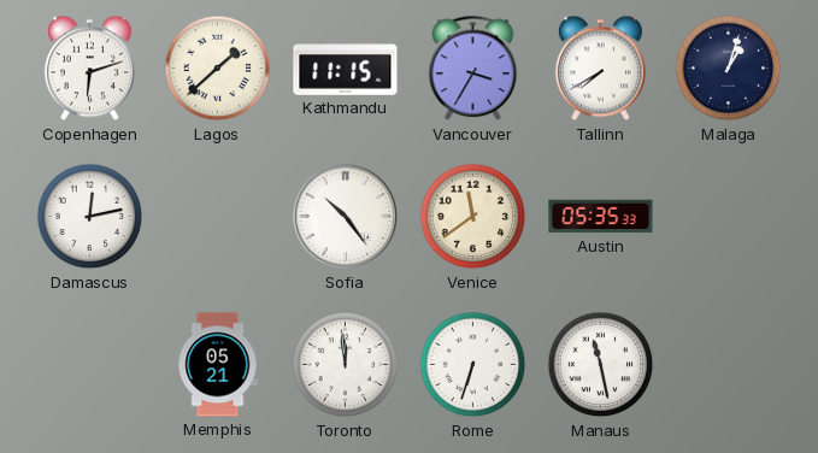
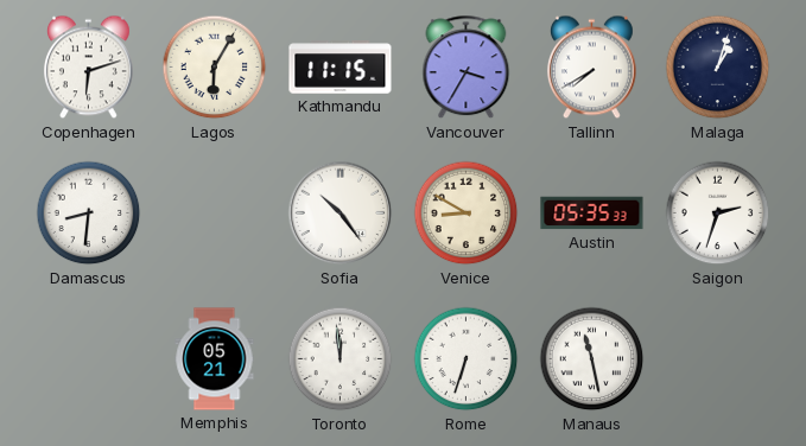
Lagos: 1:38 -> 6:05 (215, 68)
Damascus: 12:13 -> 8:31 (89, 214)
Venice: 11:39 -> 8:50 (467, 214)
Saigon: none -> 2:33 (718, 214)
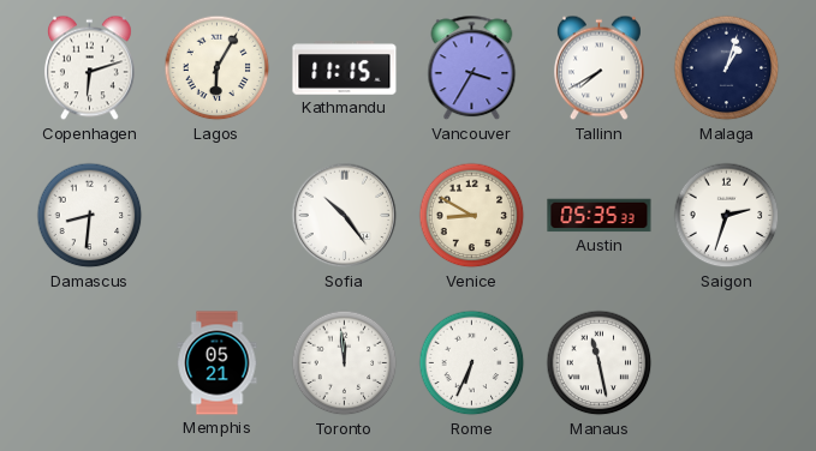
Rome: 6:33 -> 6:34 (472, 363)
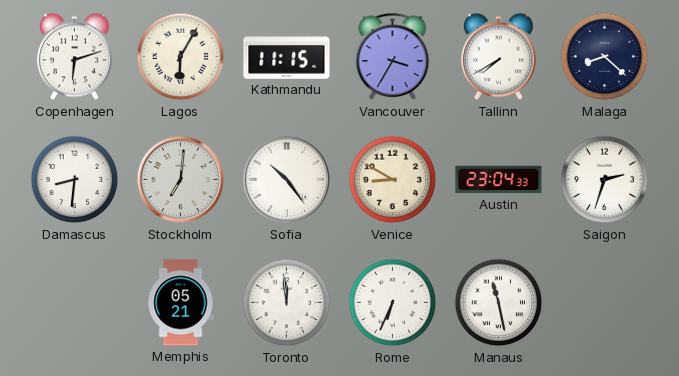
Malaga: 1:03 -> 8:22 (605, 57)
Stockholm: none -> 7:01 (181, 180)
Austin: 05:35 -> 23:04 (499, 180)
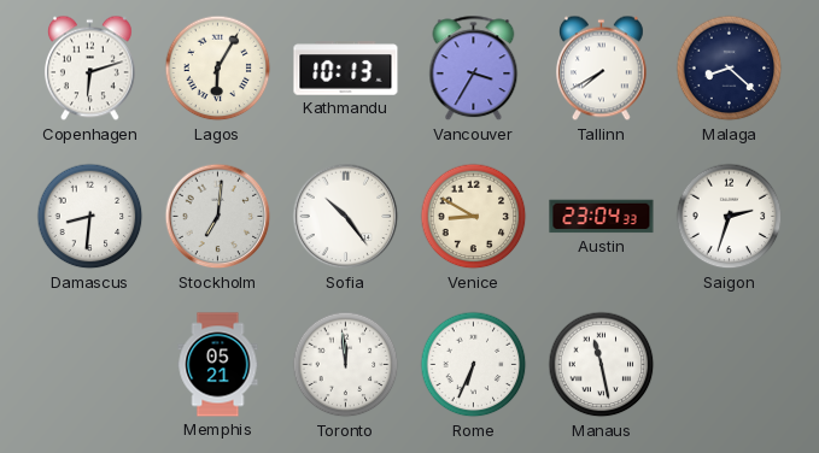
Kathmandu: 11:15 -> 10:13 (346, 69)
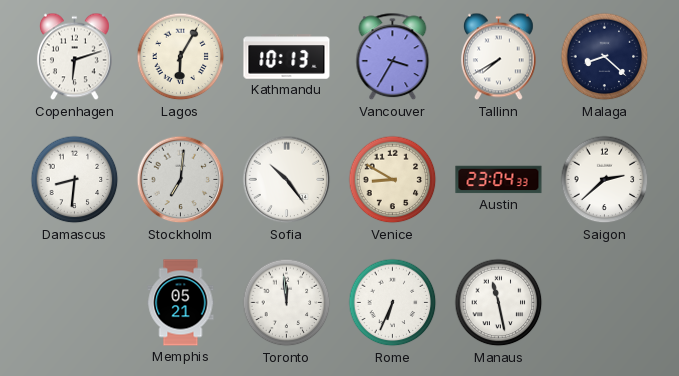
Saigon: 2:33 -> 2:38 (605, 180)
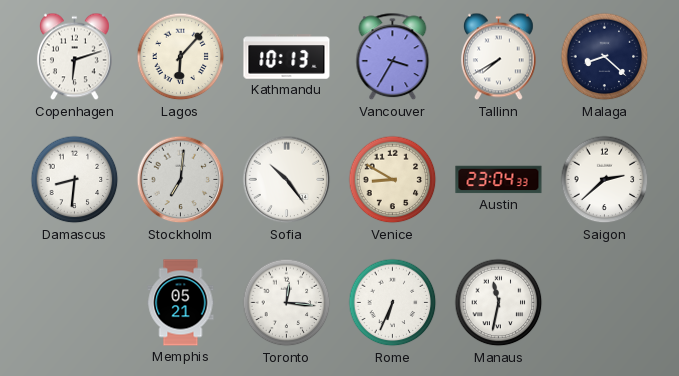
Lagos: 6:05 -> 6:07 (181, 57)
Toronto: 11:59 -> 12:16 (287, 303)
Manaus: 11:28 -> 11:32 (499, 303)
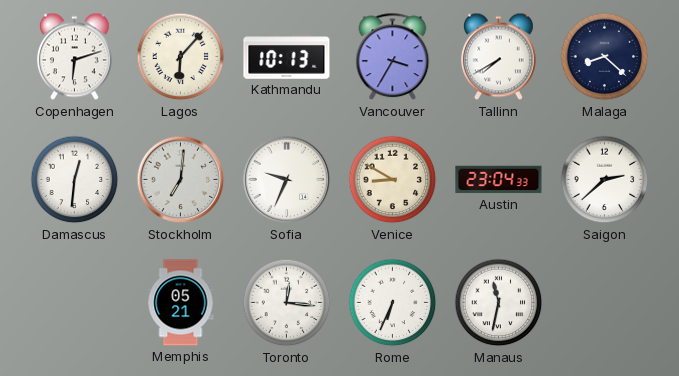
Damascus: 8:31 -> 12:31 (75, 180)
Sofia: 10:24 -> 9:34 (287, 180)
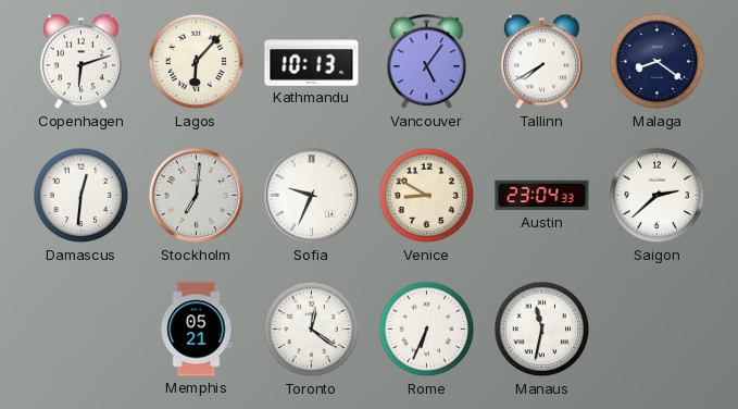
Vancouver: 3:35 -> 5:06 (427, 62)
Malaga: 8:22 -> 8:21 (658, 62)
Toronto: 12:16 -> 12:21 (312, 330)
